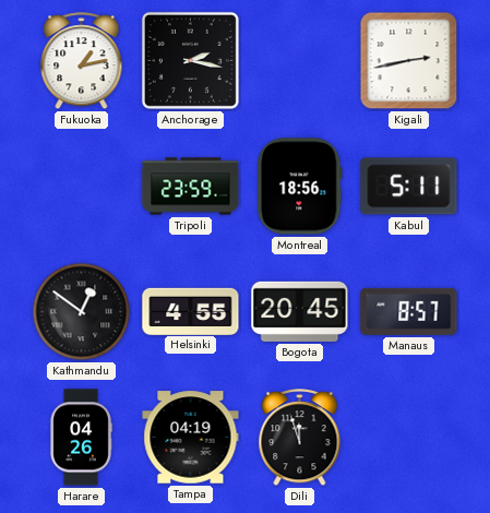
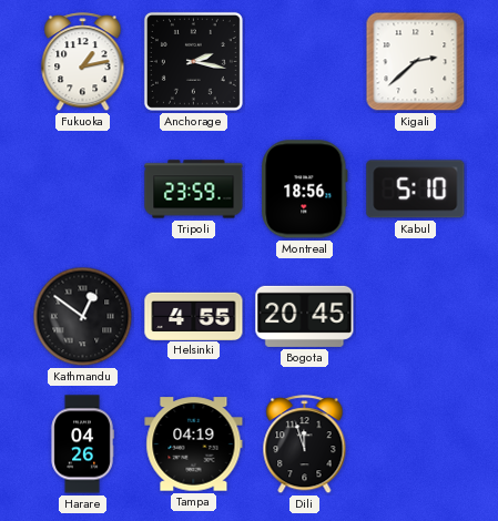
Kigali: 2:43 -> 2:38 (416, 62)
Kabul: 5:11 -> 5:10 (416, 190)
Manaus: 8:57 -> none (409, 311)
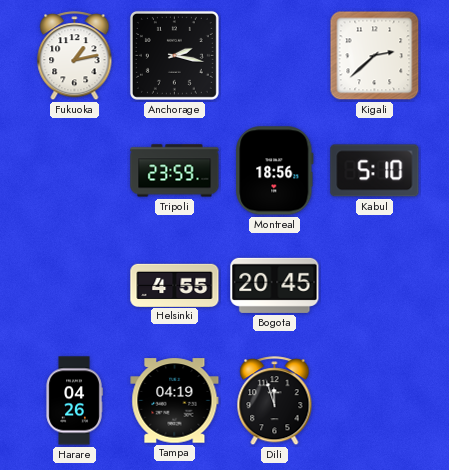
Kathmandu: 12:51 -> none (83, 317)
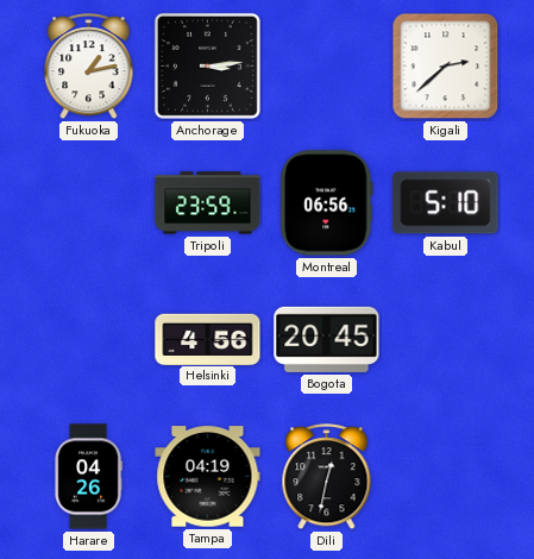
Anchorage: 2:17 -> 3:14 (207, 65)
Montreal: 18:56 -> 06:56 (327, 203)
Helsinki: 4:55 -> 4:56 (208, 339)
Dili: 11:57 -> 12:32 (327, 477)
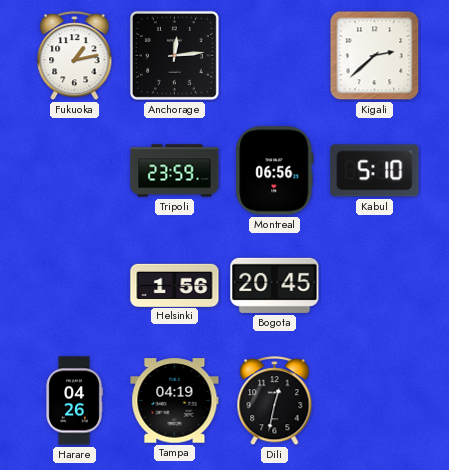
Anchorage: 3:14 -> 12:14 (174, 55)
Helsinki: 4:56 -> 1:56 (175, 285)
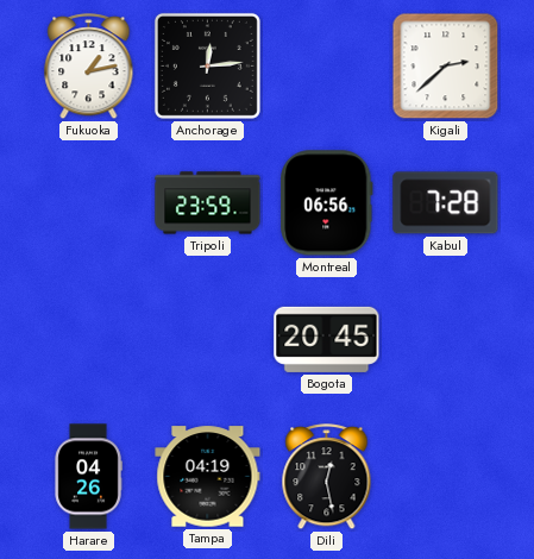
Kabul: 5:10 -> 7:28 (446, 203)
Helsinki: 1:56 -> none (175, 285)
Dili: 12:32 -> 12:28 (327, 477)
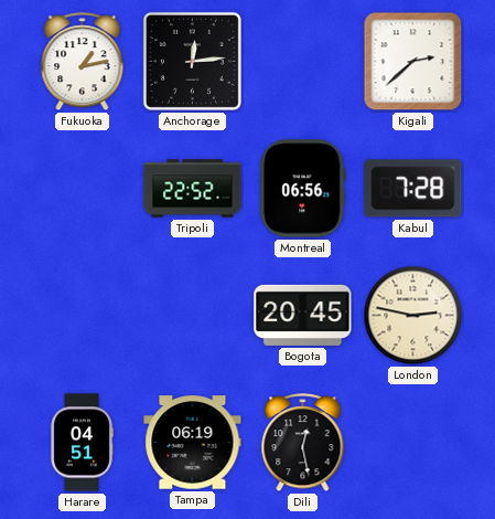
Tripoli: 23:59 -> 22:52 (193, 189)
London: none -> 2:47 (413, 316)
Harare: 04:26 -> 04:51 (82, 443)
Tampa: 04:19 -> 06:19 (193, 443)
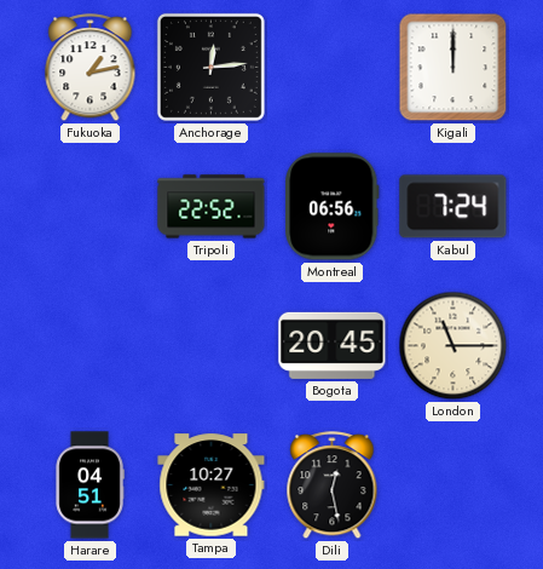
Kigali: 2:38 -> 12:00 (454, 68)
Kabul: 7:28 -> 7:24 (454, 207)
London: 2:47 -> 11:15 (454, 346)
Tampa: 06:19 -> 10:27 (212, 485)
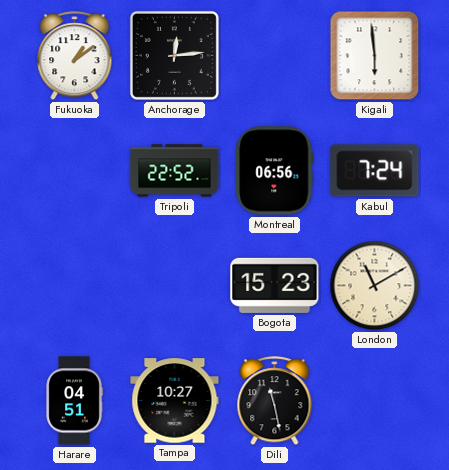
Fukuoka: 1:13 -> 1:09 (75, 56)
Kigali: 12:00 -> 5:59 (375, 56)
Bogota: 20:45 -> 15:23 (275, 285)
London: 11:15 -> 11:10 (375, 286)
Dili: 12:28 -> 11:28 (275, 401)
